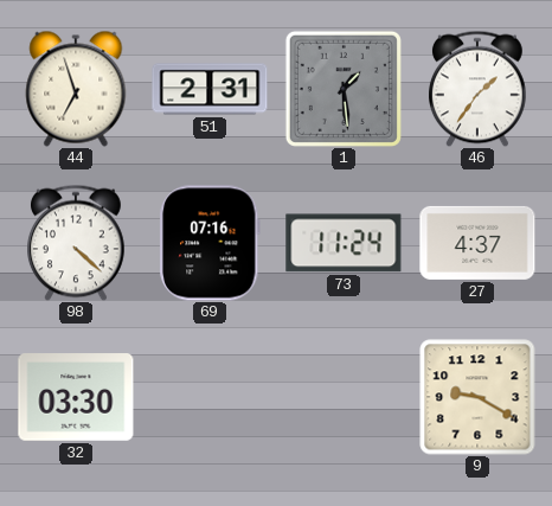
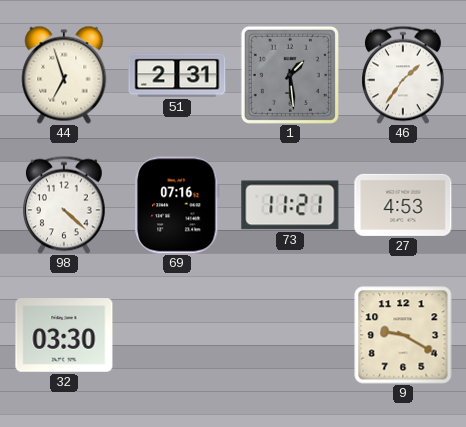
73: 11:24 -> 11:21 (290, 205)
27: 4:37 -> 4:53 (403, 205)
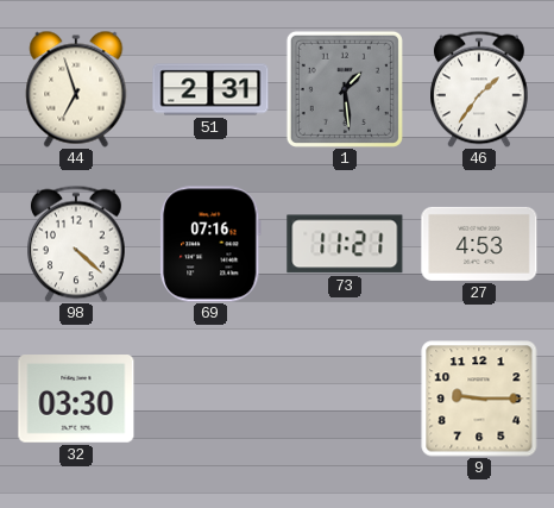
9: 9:20 -> 9:15 (479, 399)
